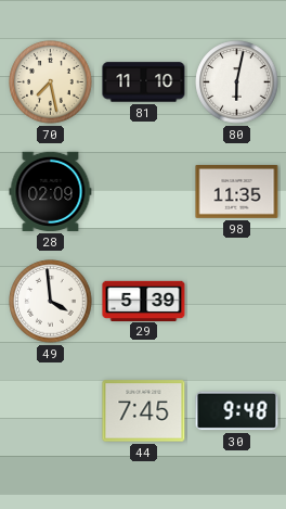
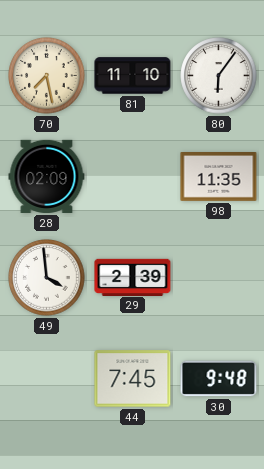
80: 6:02 -> 6:06 (219, 76)
29: 5:39 -> 2:39 (133, 277)
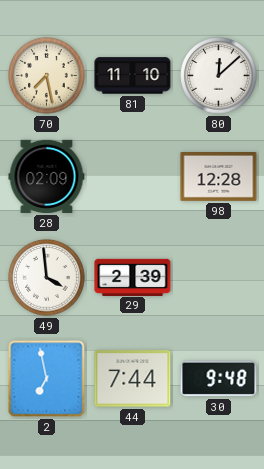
80: 6:06 -> 12:08 (219, 76)
98: 11:35 -> 12:28 (219, 177)
2: none -> 6:58 (47, 379)
44: 7:45 -> 7:44 (133, 379)
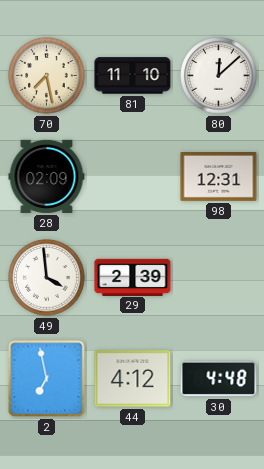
98: 12:28 -> 12:31 (219, 177)
44: 7:44 -> 4:12 (133, 379)
30: 9:48 -> 4:48 (219, 379)
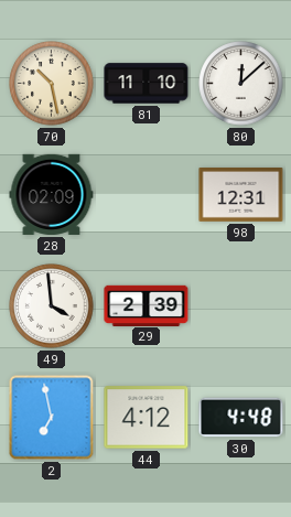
70: 7:28 -> 10:28 (52, 84)
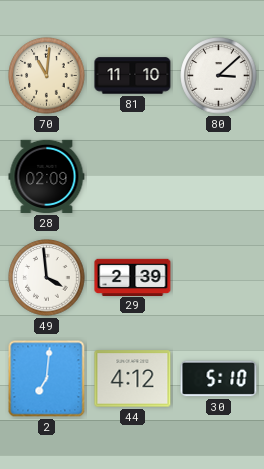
70: 10:28 -> 11:01 (47, 76)
80: 12:08 -> 3:08 (219, 76)
98: 12:31 -> none (241, 195)
2: 6:58 -> 7:01 (47, 379)
30: 4:48 -> 5:10 (219, 379)
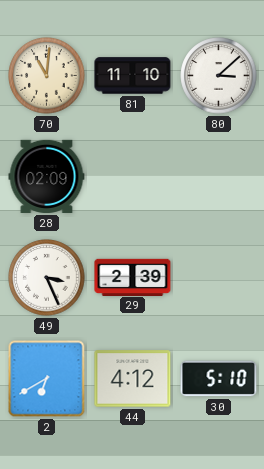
49: 3:59 -> 3:26 (47, 278)
2: 7:01 -> 6:40 (47, 379)
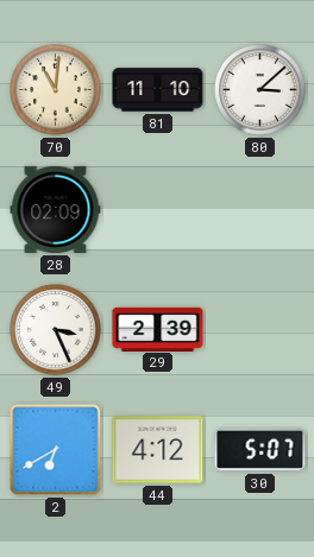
30: 5:10 -> 5:07 (260, 450)
